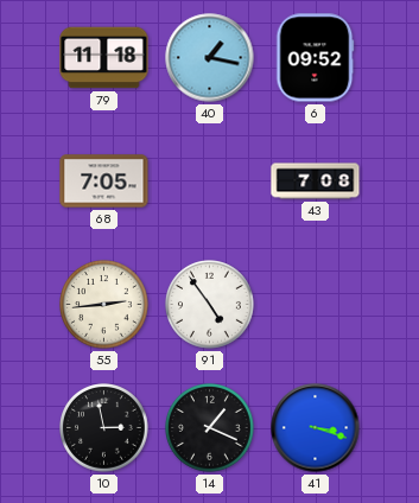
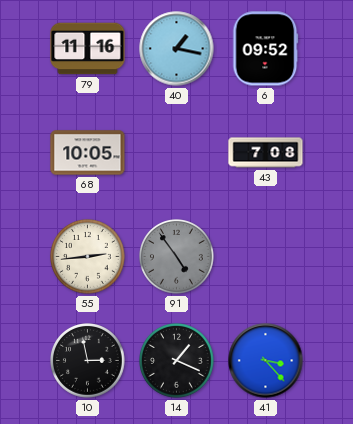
79: 11:18 -> 11:16 (88, 49)
68: 7:05 -> 10:05 (88, 153)
91 dial: white -> grey (177, 257)
41: 3:18 -> 3:23 (266, 361)
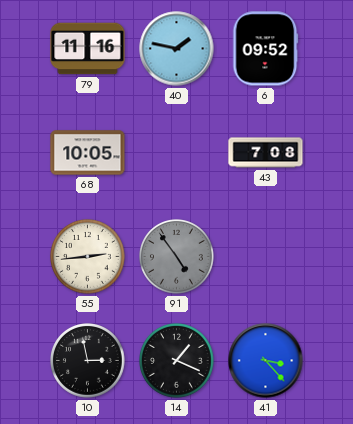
40: 1:17 -> 1:47 (177, 49)
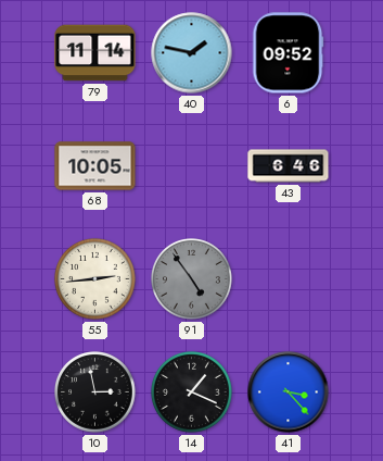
79: 11:16 -> 11:14 (95, 53)
43: 7:08 -> 6:46 (289, 166)
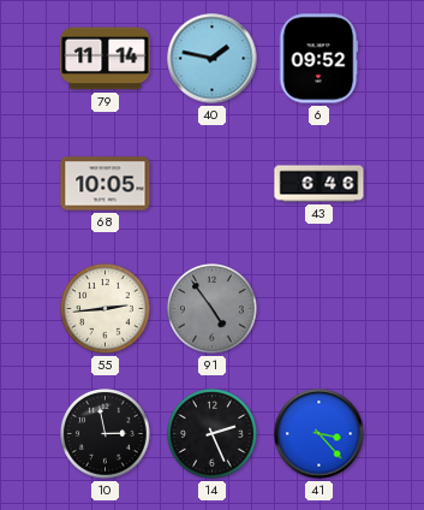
14: 1:19 -> 2:26 (213, 434)
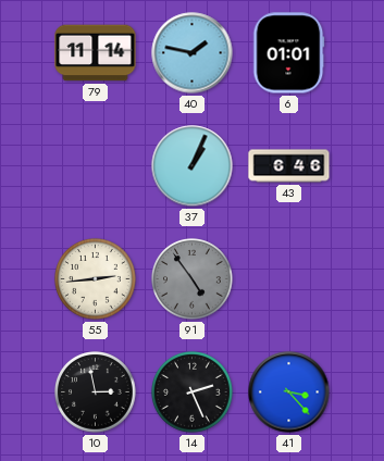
6: 09:52 -> 01:01 (288, 53)
68: 10:05 -> none (106, 184)
37: none -> 1:04 (193, 166)
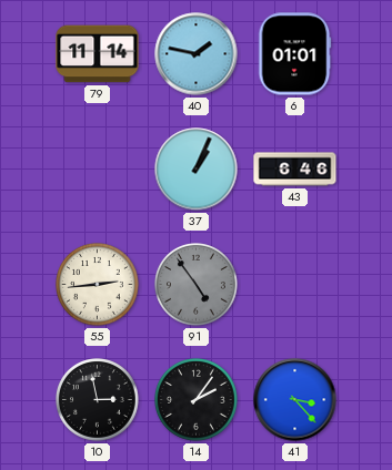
14: 2:26 -> 2:06 (197, 400)
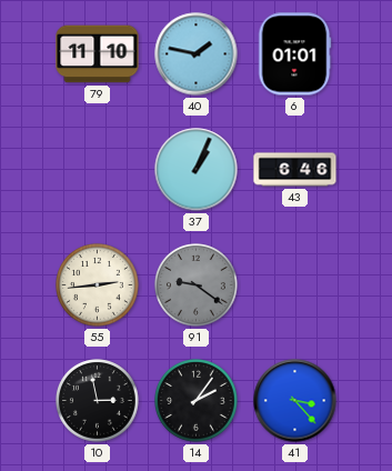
79: 11:14 -> 11:10 (98, 54)
91: 4:54 -> 9:21 (197, 285)
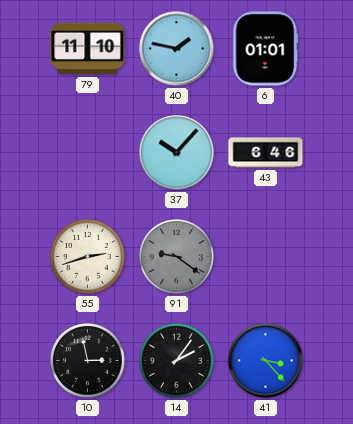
37: 1:04 -> 10:07 (177, 153)
55: 2:44 -> 2:42 (88, 257)
